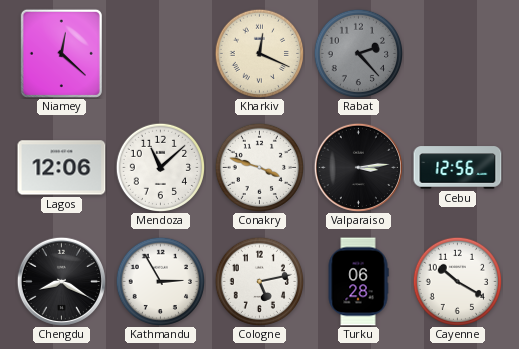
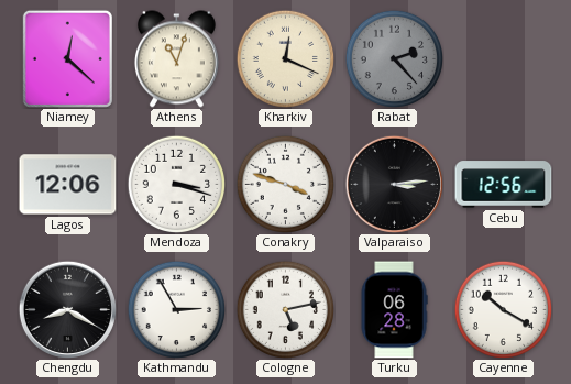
Athens: none -> 11:03 (176, 59)
Mendoza: 11:08 -> 3:18 (176, 184)
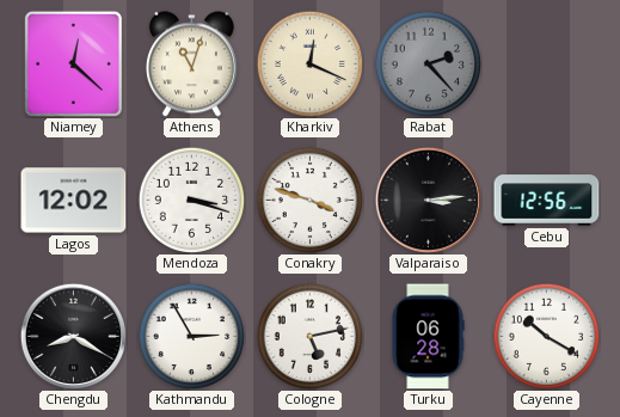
Lagos: 12:06 -> 12:02 (74, 201)
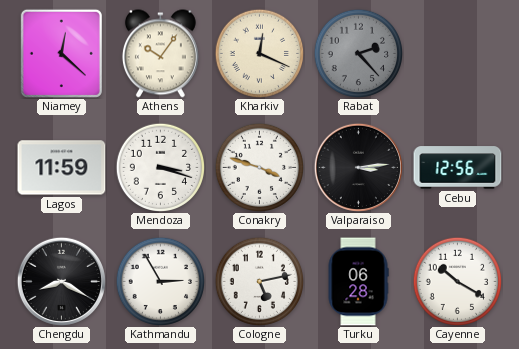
Athens: 11:03 -> 10:06 (160, 54)
Lagos: 12:02 -> 11:59 (62, 168)
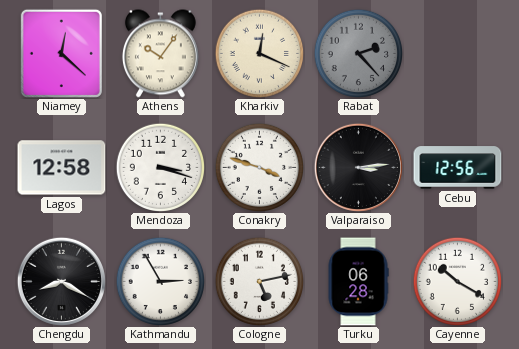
Lagos: 11:59 -> 12:58 (62, 168)
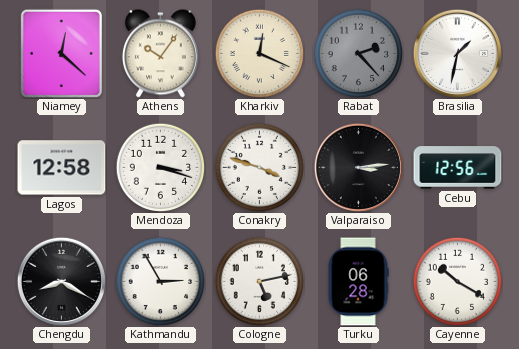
Brasilia: none -> 1:32 (457, 53)
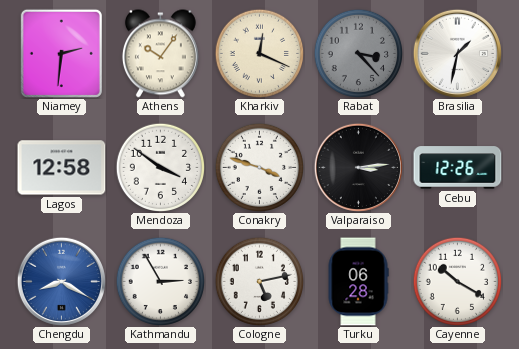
Niamey: 12:22 -> 2:31 (61, 53)
Rabat: 2:23 -> 3:23 (358, 53)
Mendoza: 3:18 -> 3:51 (160, 167)
Cebu: 12:56 -> 12:26 (458, 168)
Chengdu dial: black -> blue (61, 281)
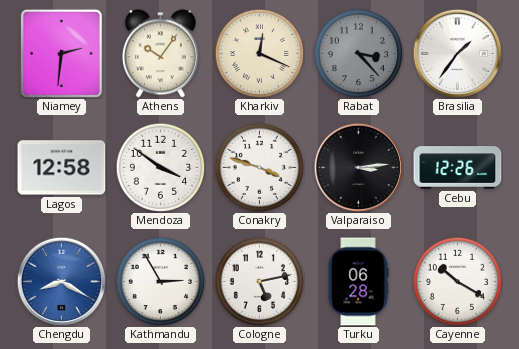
Brasilia: 1:32 -> 1:36 (457, 53)
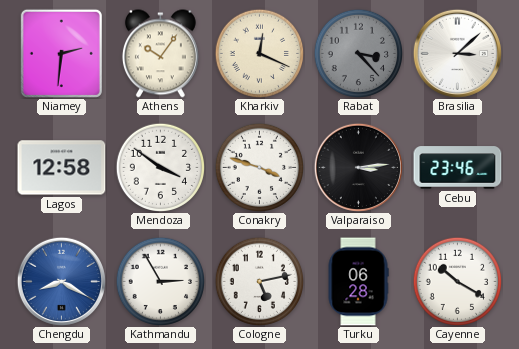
Brasilia: 1:36 -> 3:08 (457, 53)
Cebu: 12:26 -> 23:46 (458, 168)
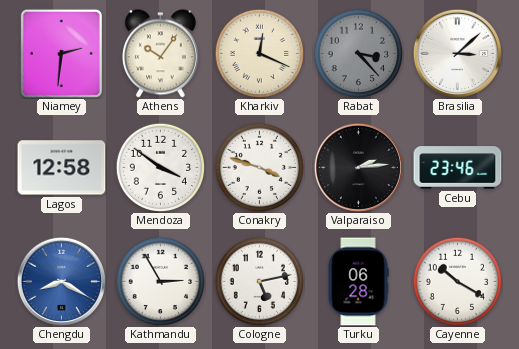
Valparaiso: 3:14 -> 2:14 (358, 167)
